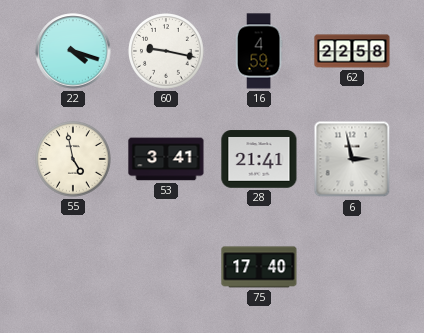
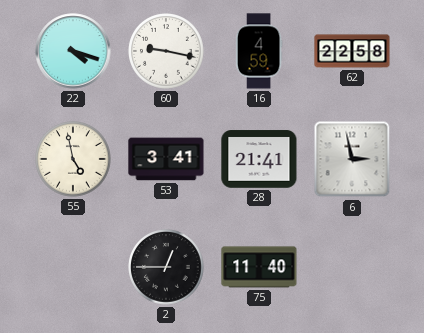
2: none -> 12:45 (167, 268)
75: 17:40 -> 11:40 (259, 267)
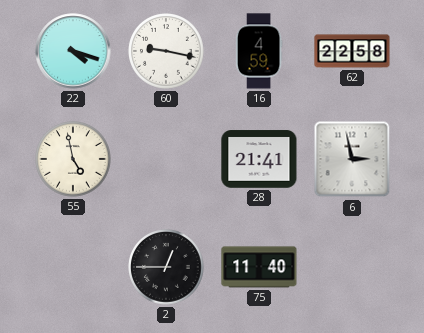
53: 3:41 -> none (166, 159)
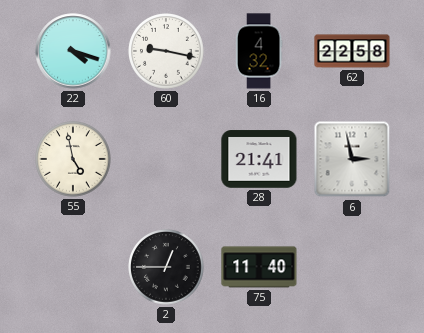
16: 4:59 -> 4:32 (259, 51)
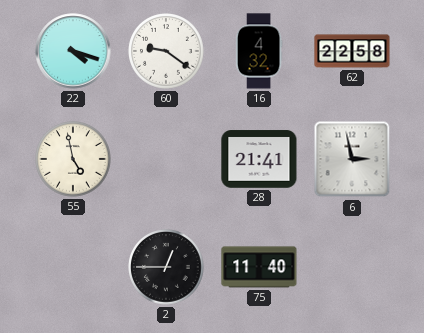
60: 9:17 -> 9:21 (167, 52)
